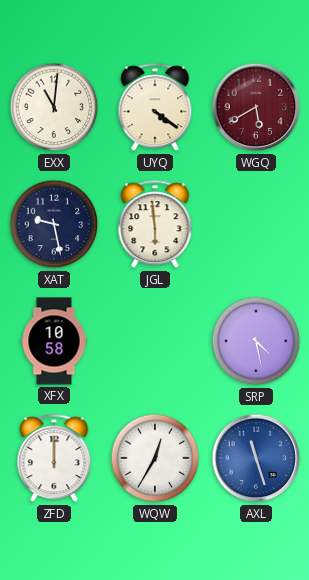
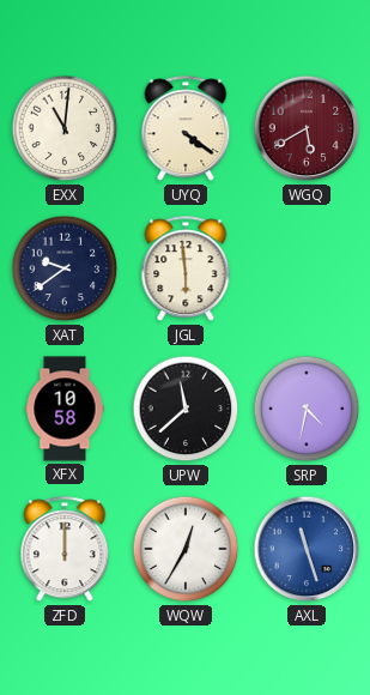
XAT: 9:28 -> 9:39 (65, 268)
UPW: none -> 11:38 (186, 409)
SRP: 4:28 -> 4:32 (307, 409)
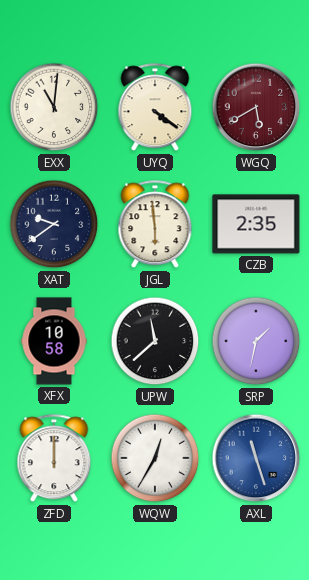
CZB: none -> 2:35 (256, 224)
SRP: 4:32 -> 1:32 (256, 341)
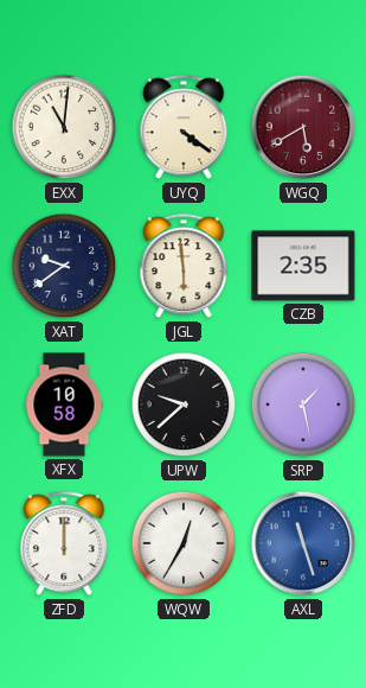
UPW: 11:38 -> 9:38 (184, 404)
SRP: 1:32 -> 1:28 (303, 404)
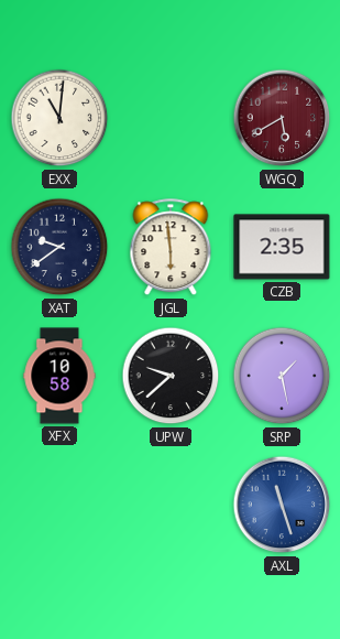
UYQ: 4:21 -> none (184, 128)
ZFD: 12:00 -> none (64, 544)
WQW: 12:35 -> none (184, 543)
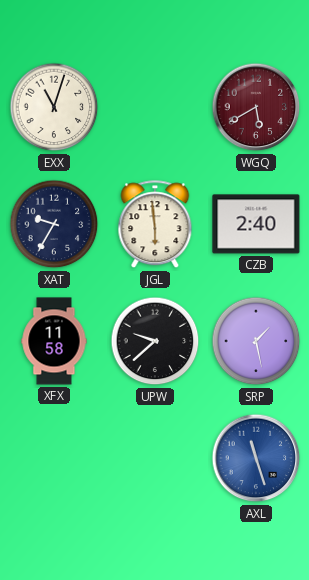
EXX: 11:01 -> 11:03 (54, 107)
XAT: 9:39 -> 9:35 (54, 224)
CZB: 2:35 -> 2:40 (256, 224)
XFX: 10:58 -> 11:58 (54, 341)
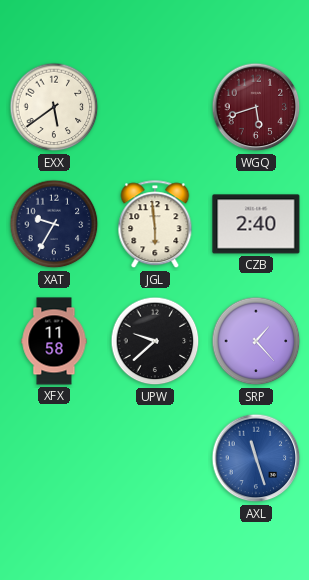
EXX: 11:03 -> 5:39 (54, 107)
WGQ: 5:40 -> 5:42 (256, 107)
SRP: 1:28 -> 1:23 (256, 341)
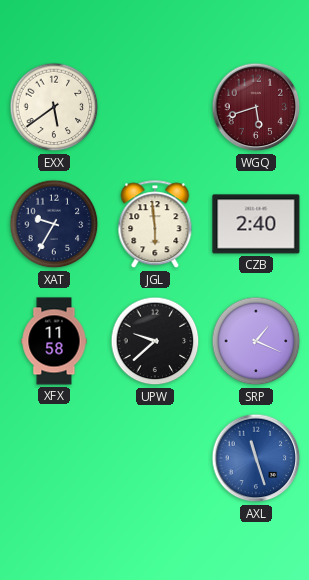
SRP: 1:23 -> 1:19 (256, 341)
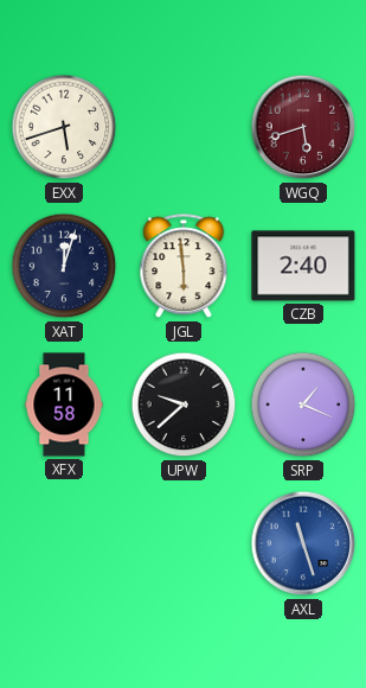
EXX: 5:39 -> 5:42 (64, 127)
XAT: 9:35 -> 12:03 (64, 266)
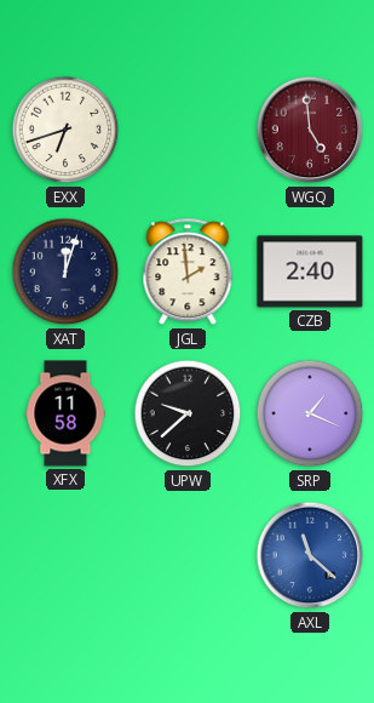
EXX: 5:42 -> 6:42 (65, 130)
WGQ: 5:42 -> 4:59 (310, 130)
JGL: 5:59 -> 1:59 (188, 273)
AXL: 11:27 -> 11:22 (310, 555)
